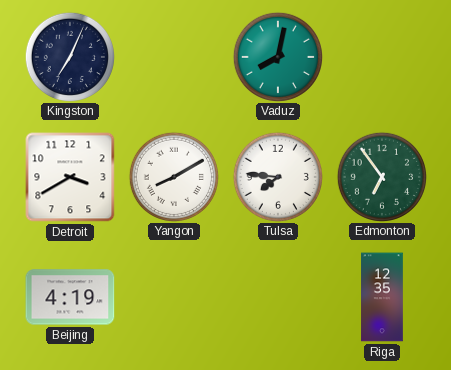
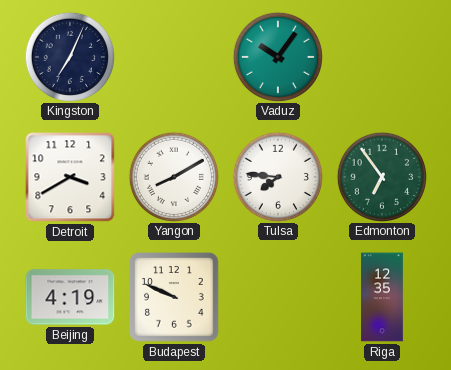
Vaduz: 8:02 -> 10:06 (277, 56)
Budapest: none -> 9:49 (174, 297)
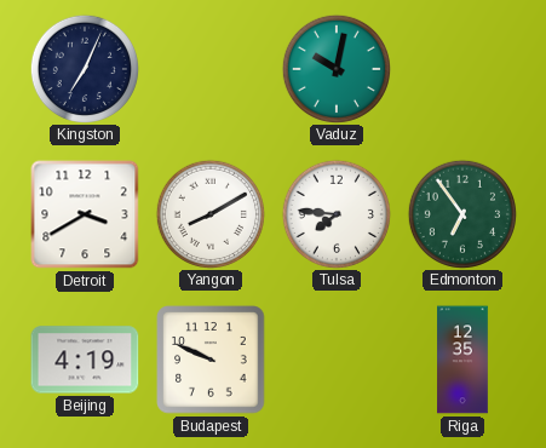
Vaduz: 10:06 -> 10:02 (335, 68)
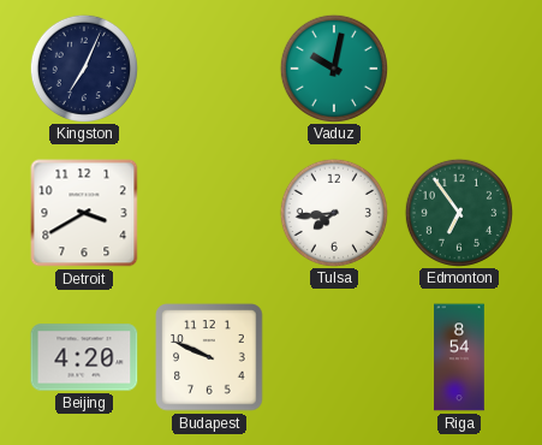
Yangon: 8:10 -> none (209, 213)
Tulsa: 7:46 -> 7:44 (333, 212)
Beijing: 4:19 -> 4:20 (84, 357)
Riga: 12:35 -> 8:54 (459, 357)
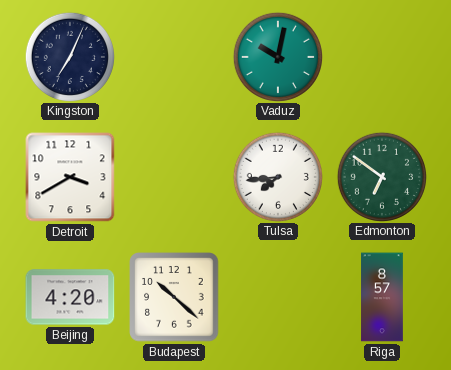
Edmonton: 6:54 -> 6:51 (381, 176)
Budapest: 9:49 -> 10:22 (174, 297)
Riga: 8:54 -> 8:57 (382, 297)
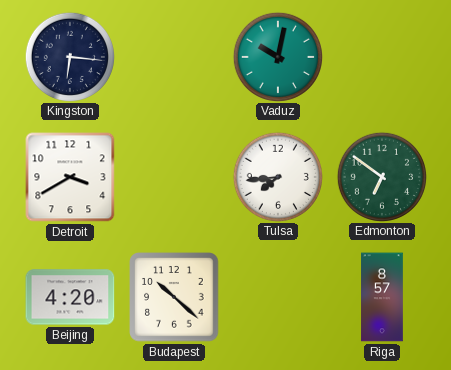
Kingston: 7:04 -> 6:16 (69, 56)
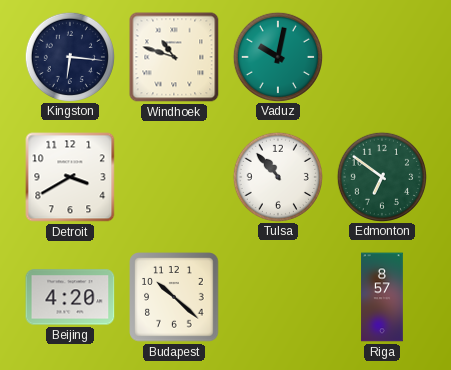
Windhoek: none -> 10:48 (174, 57)
Tulsa: 7:44 -> 10:53 (277, 176)
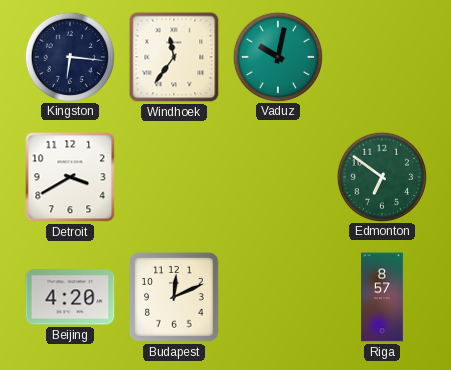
Windhoek: 10:48 -> 11:36 (174, 57)
Tulsa: 10:53 -> none (277, 176)
Budapest: 10:22 -> 12:11 (174, 297)
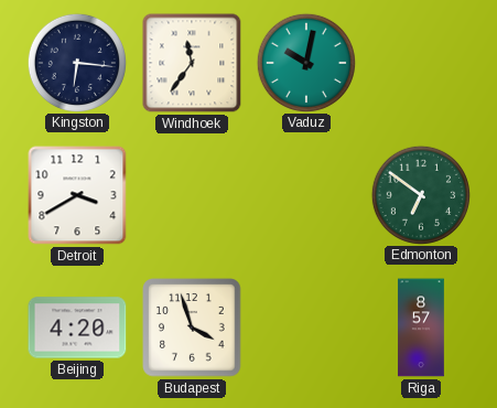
Budapest: 12:11 -> 3:57 (192, 328)
